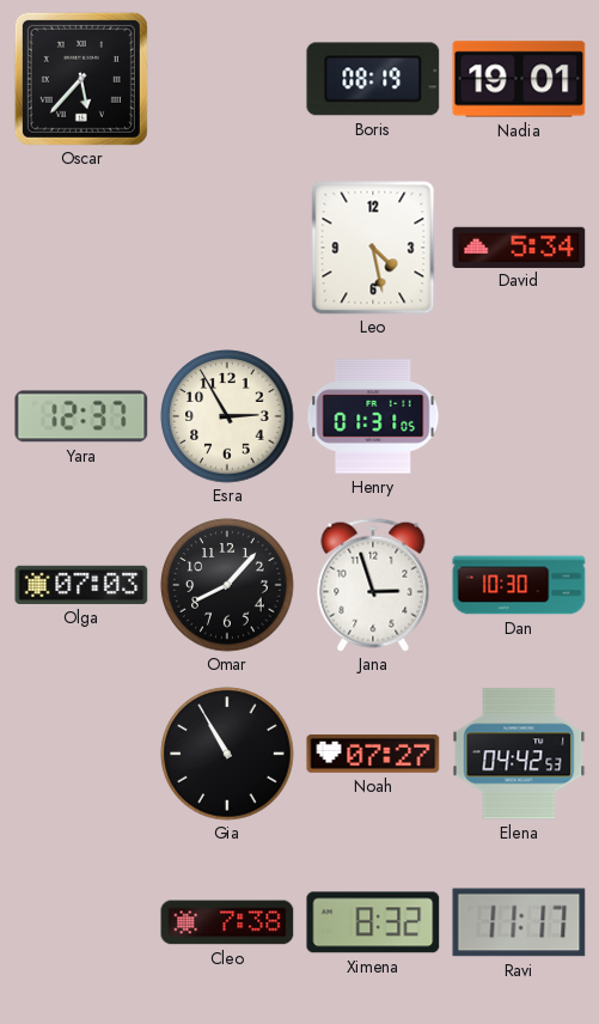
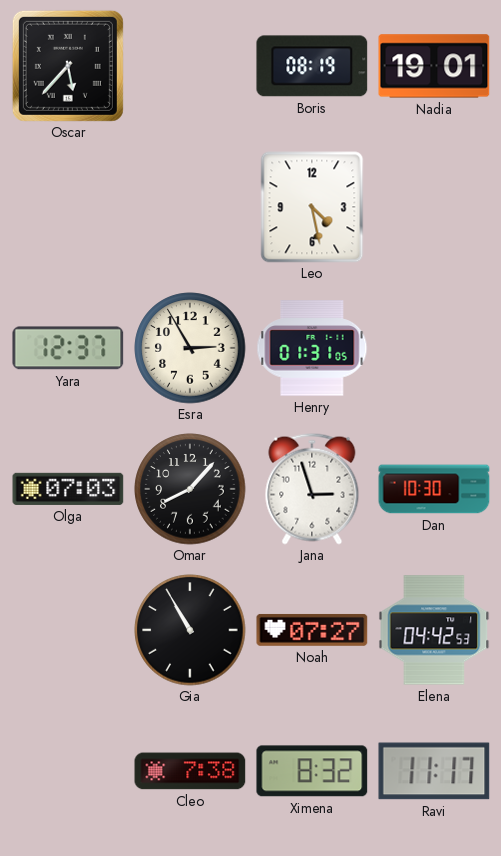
David: 5:34 -> none (519, 246)
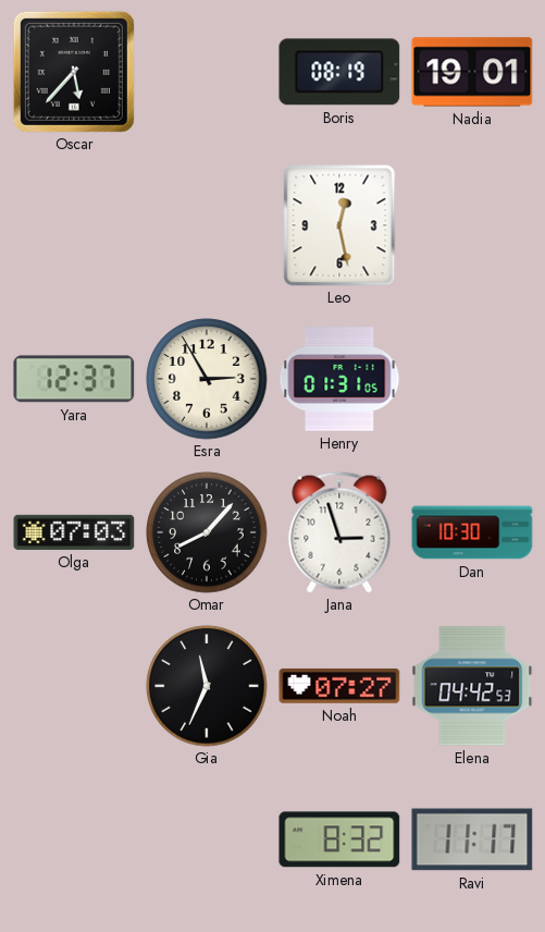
Leo: 4:28 -> 12:28 (339, 225)
Gia: 10:55 -> 11:34 (207, 686)
Cleo: 7:38 -> none (190, 771)
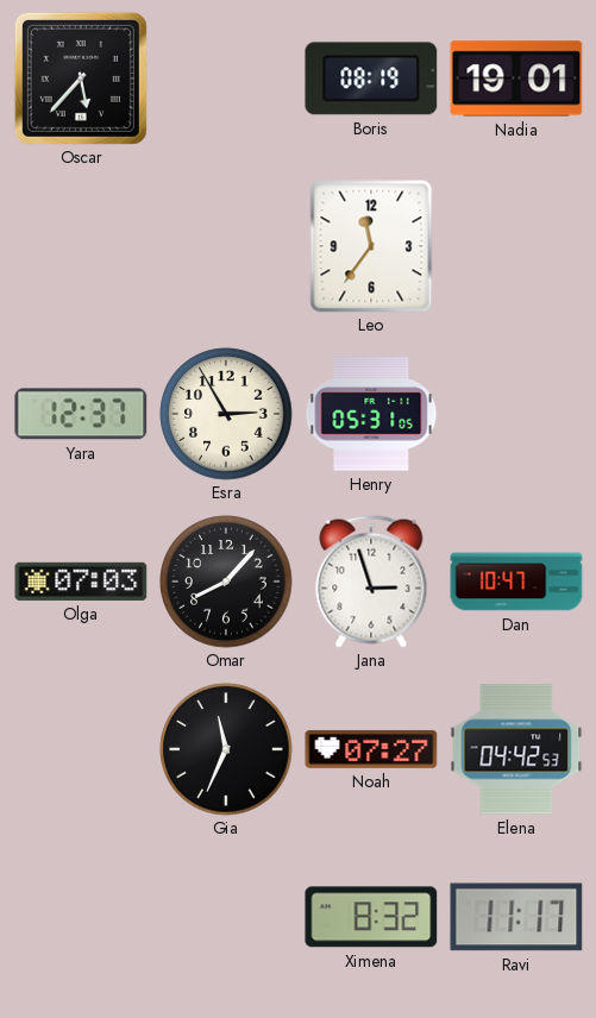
Leo: 12:28 -> 11:36 (371, 246)
Henry: 01:31 -> 05:31 (371, 414)
Dan: 10:30 -> 10:47 (516, 582)
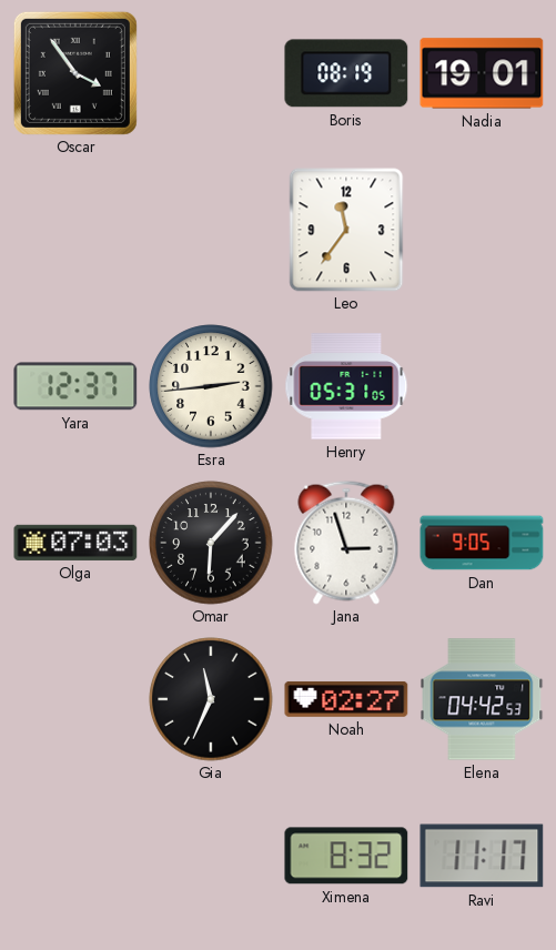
Oscar: 5:37 -> 3:54 (75, 73)
Esra: 2:55 -> 2:44 (211, 386)
Omar: 8:07 -> 6:07 (211, 543)
Dan: 10:47 -> 9:05 (482, 543)
Noah: 07:27 -> 02:27 (346, 699)
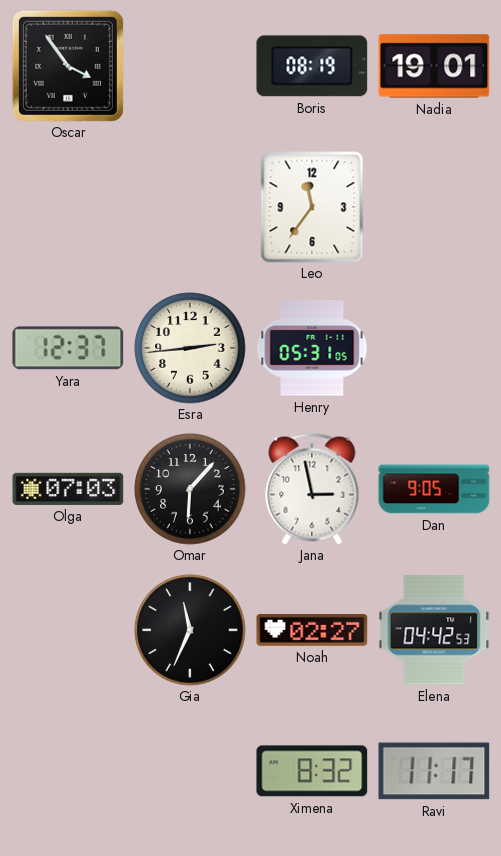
Jana: 2:57 -> 2:58 (312, 489)
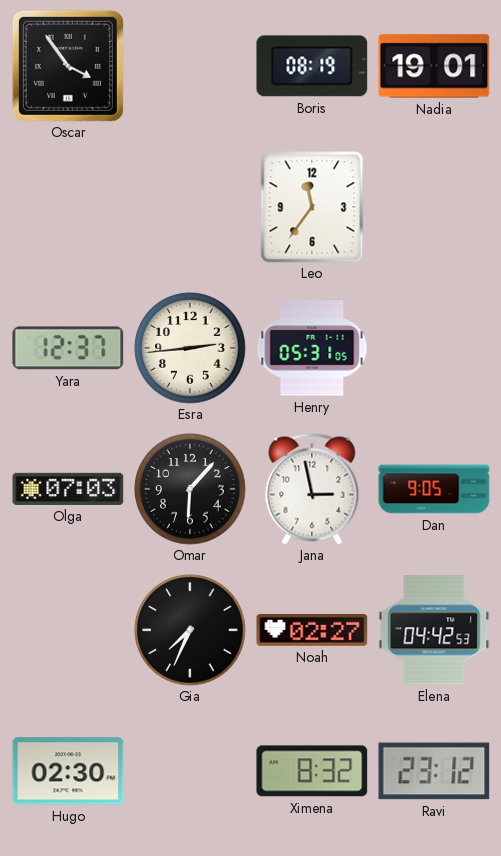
Gia: 11:34 -> 7:34 (190, 630)
Hugo: none -> 02:30 (68, 771)
Ravi: 11:17 -> 23:12 (434, 771)
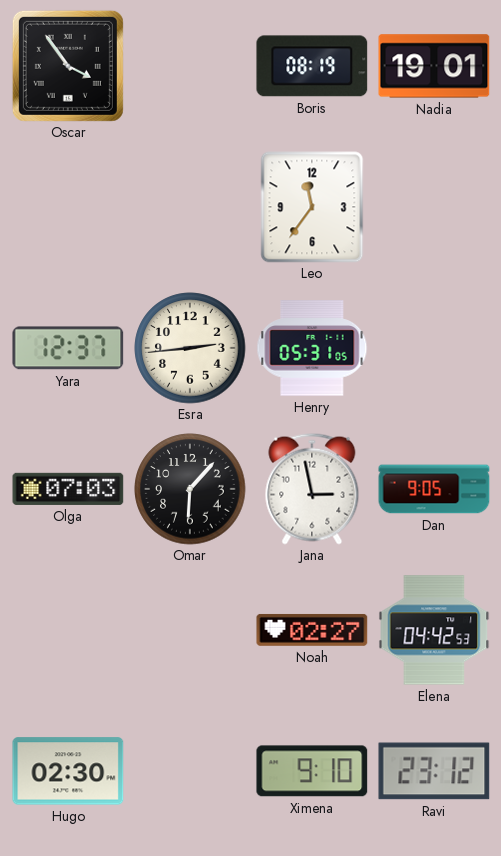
Gia: 7:34 -> none (190, 630)
Ximena: 8:32 -> 9:10 (312, 771)
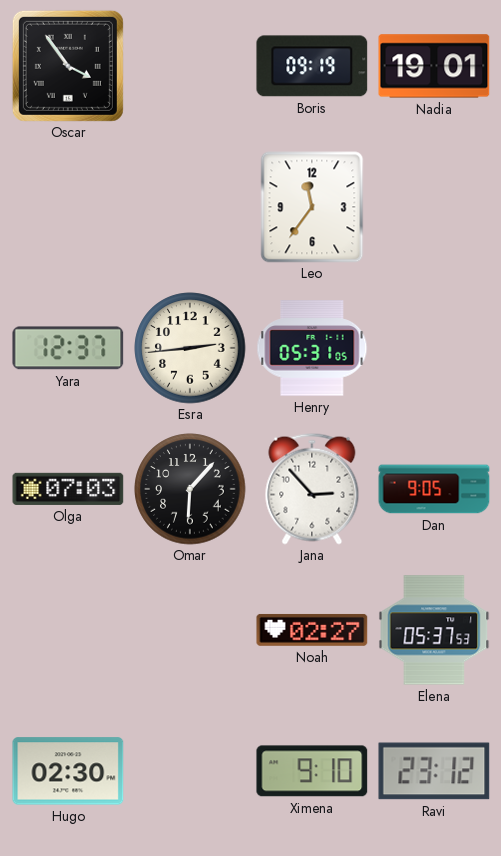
Boris: 08:19 -> 09:19 (312, 66)
Jana: 2:58 -> 2:53 (312, 489)
Elena: 04:42 -> 05:37 (434, 630)
